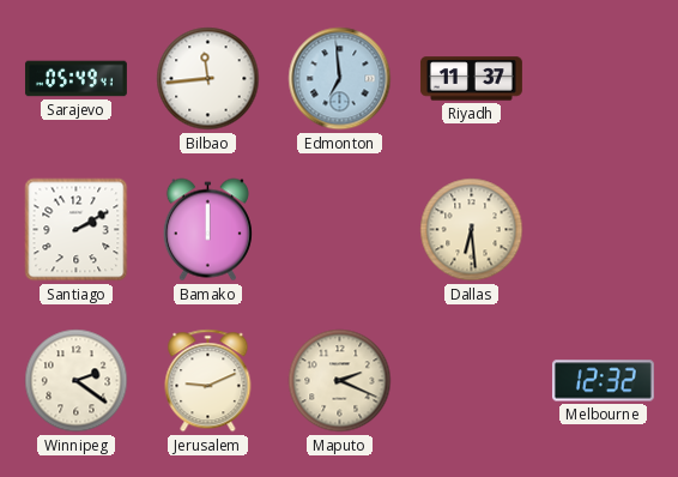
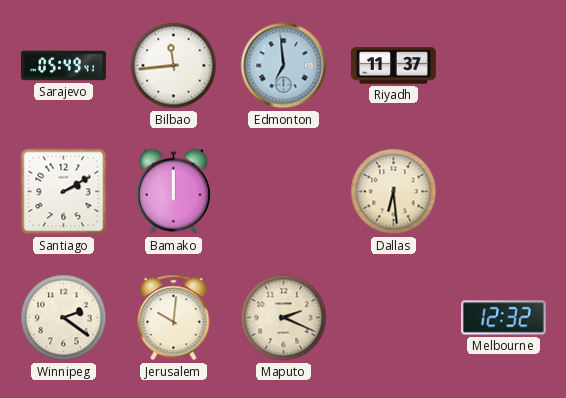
Jerusalem: 9:11 -> 10:01 (174, 318)
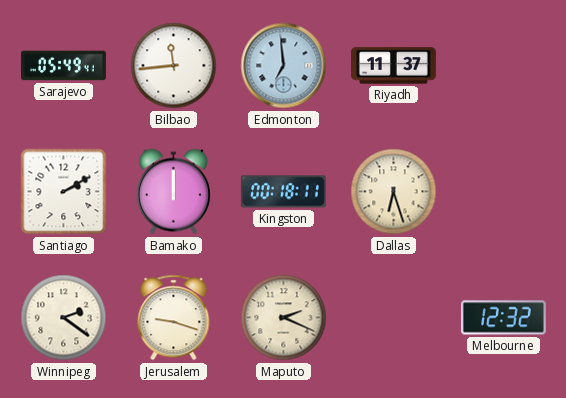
Kingston: none -> 00:18 (283, 192)
Dallas: 6:29 -> 6:27 (394, 192)
Jerusalem: 10:01 -> 9:18 (174, 318)
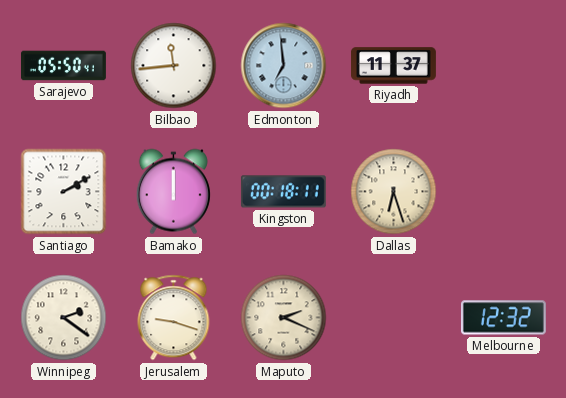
Sarajevo: 05:49 -> 05:50 (63, 66)
